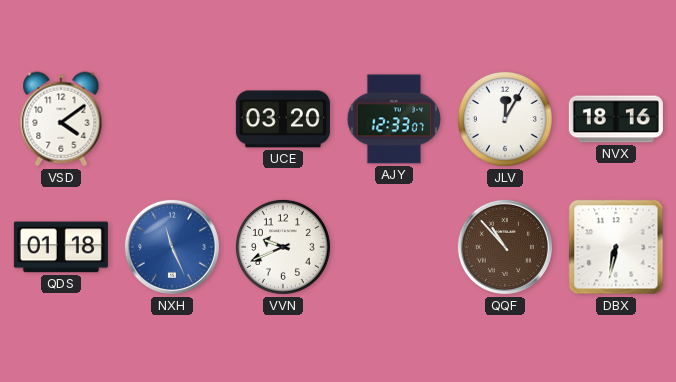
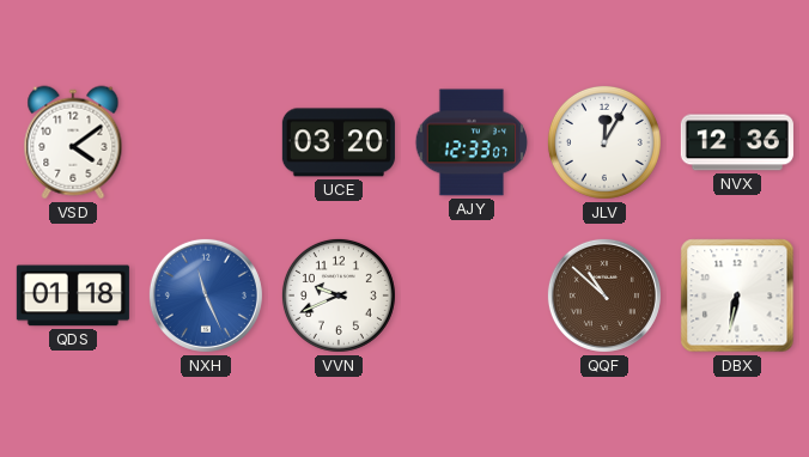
NVX: 18:16 -> 12:36 (737, 142)
QQF: 10:53 -> 10:52 (604, 295)
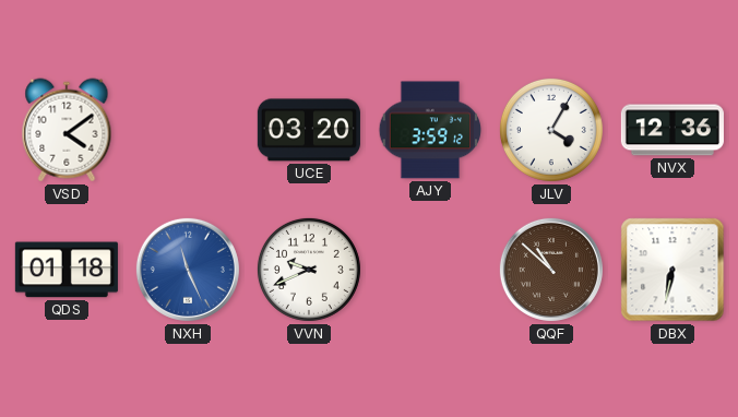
AJY: 12:33 -> 3:59 (430, 130)
JLV: 12:05 -> 4:05 (551, 130)
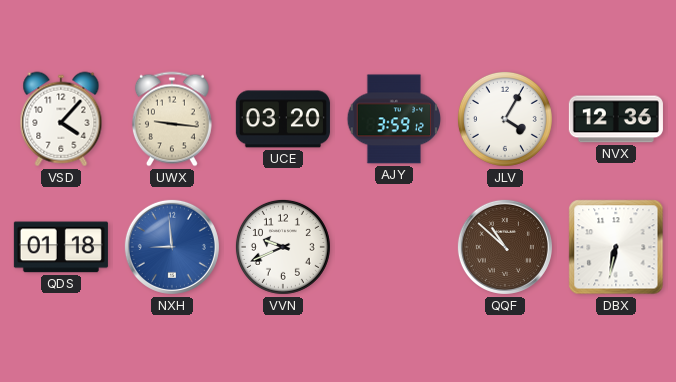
VSD: 4:09 -> 4:07 (61, 119)
UWX: none -> 9:16 (172, 119)
NXH: 11:26 -> 8:59 (172, 247)
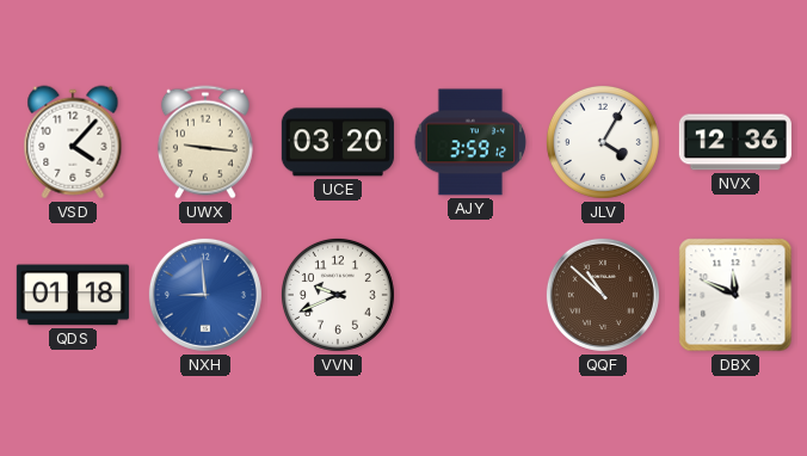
DBX: 6:32 -> 11:49 (735, 295)
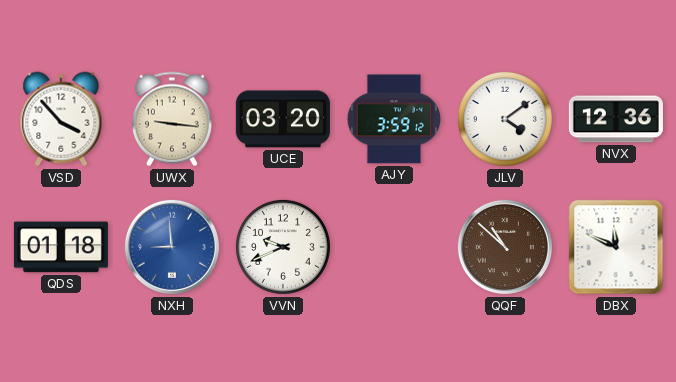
VSD: 4:07 -> 3:53 (61, 119)
JLV: 4:05 -> 4:09 (505, 119)
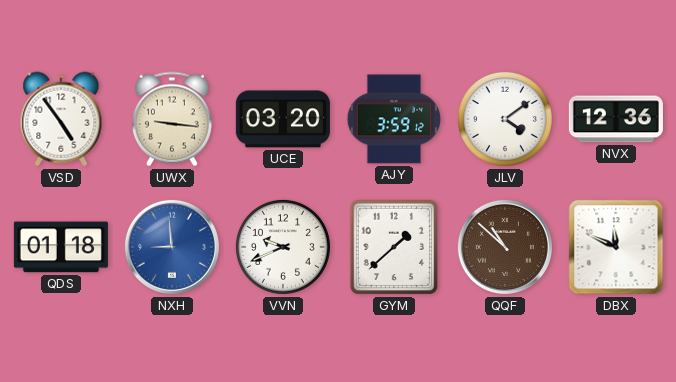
VSD: 3:53 -> 4:54 (61, 119)
GYM: none -> 1:38 (394, 247)
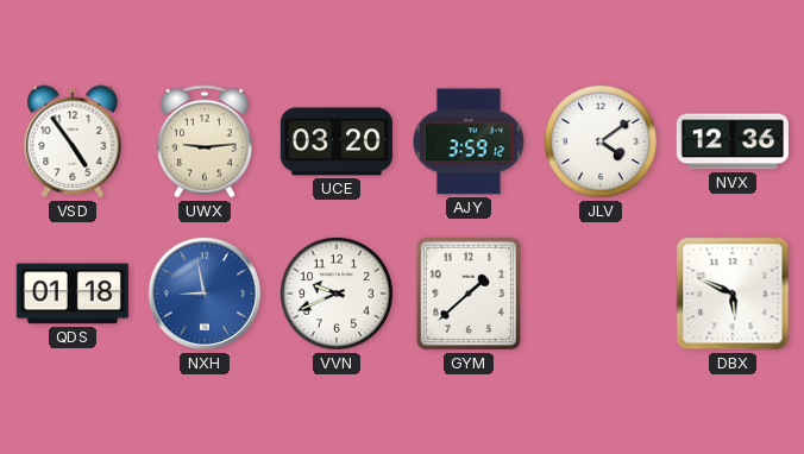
UWX: 9:16 -> 9:14 (205, 141)
NXH: 8:59 -> 8:58 (205, 294)
QQF: 10:52 -> none (505, 247)
DBX: 11:49 -> 5:49 (733, 294)
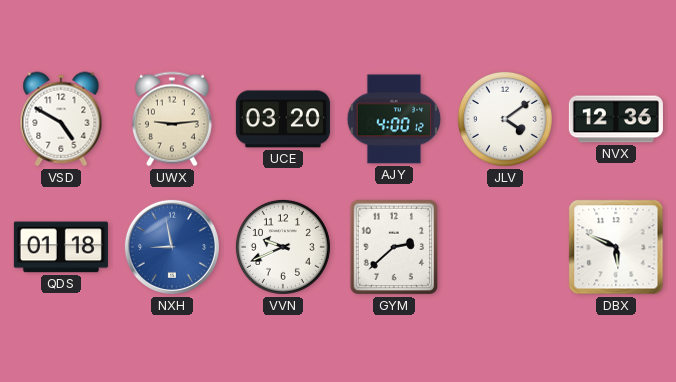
VSD: 4:54 -> 4:50 (61, 119)
AJY: 3:59 -> 4:00 (394, 119)
GYM: 1:38 -> 2:38 (394, 247)
